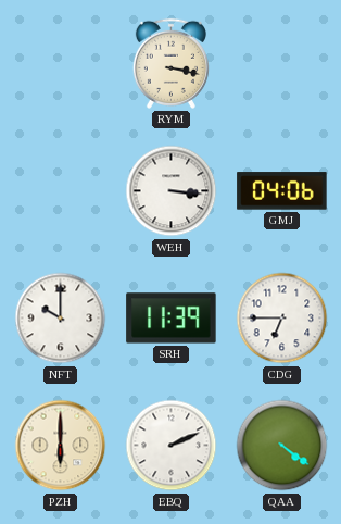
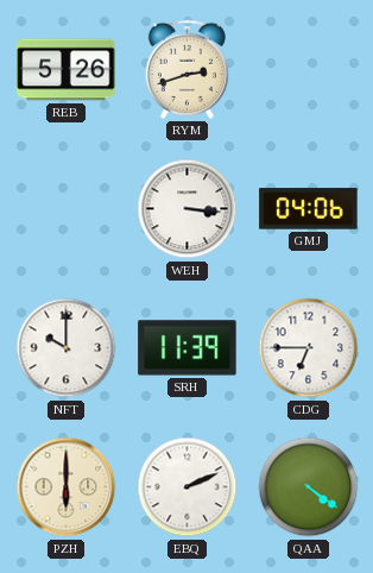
REB: none -> 5:26 (67, 70)
RYM: 3:17 -> 2:42 (186, 69)
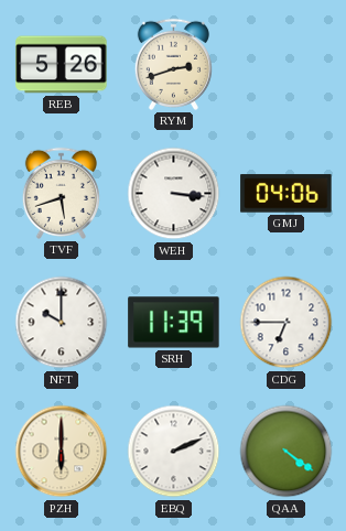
TVF: none -> 5:42 (61, 193)
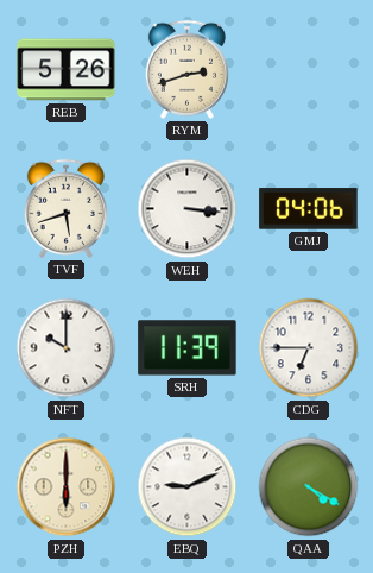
EBQ: 2:11 -> 9:11 (188, 487)
QAA: 4:21 -> 4:20 (309, 487)
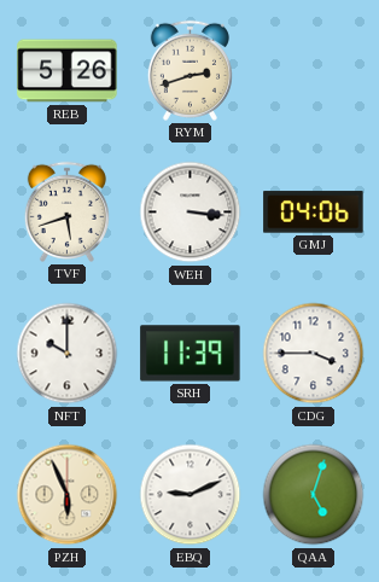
CDG: 6:45 -> 3:45 (314, 354)
PZH: 6:00 -> 5:56 (68, 495)
QAA: 4:20 -> 5:03 (314, 495)
